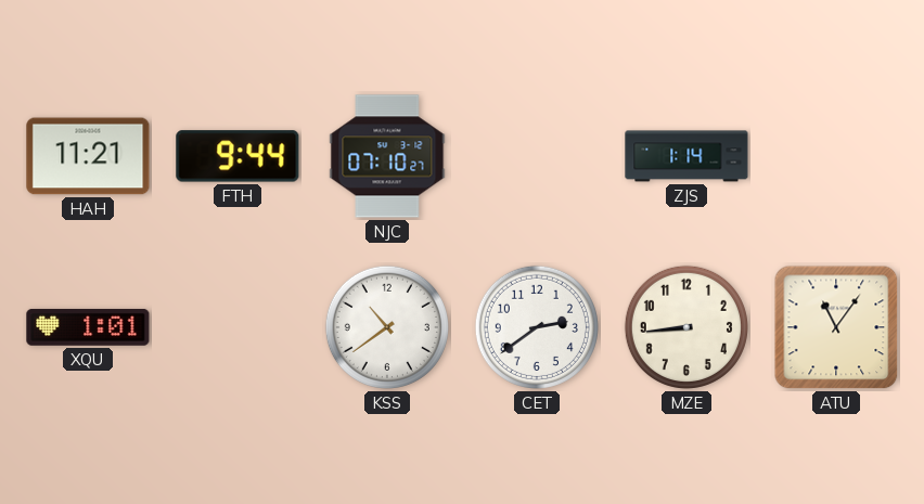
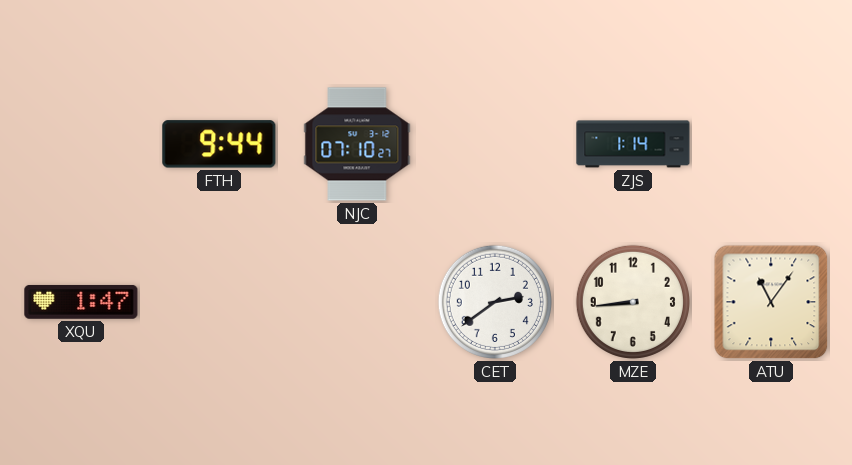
HAH: 11:21 -> none (88, 156)
XQU: 1:01 -> 1:47 (81, 302)
KSS: 10:39 -> none (387, 327)
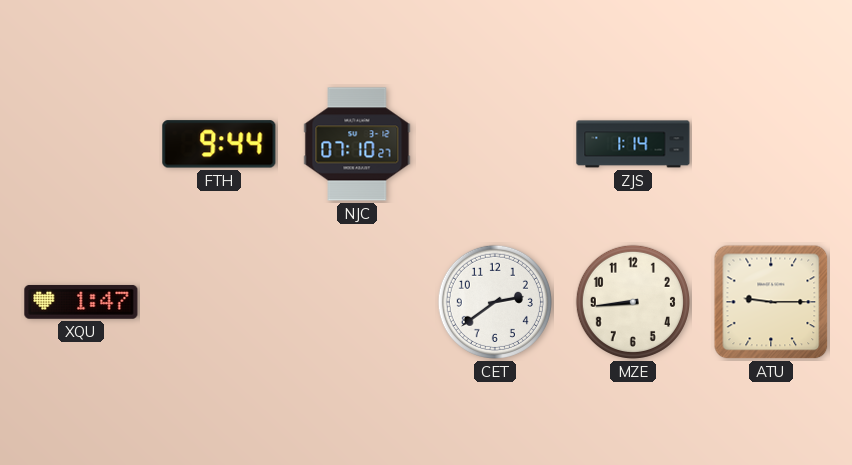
ATU: 11:06 -> 9:15 (771, 302)
